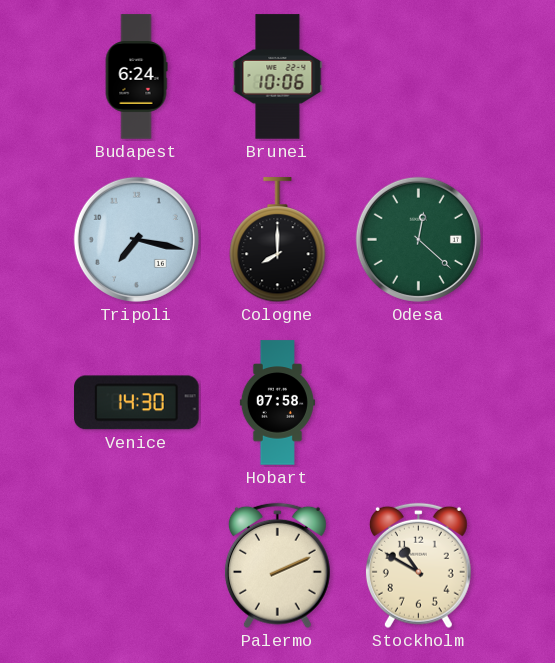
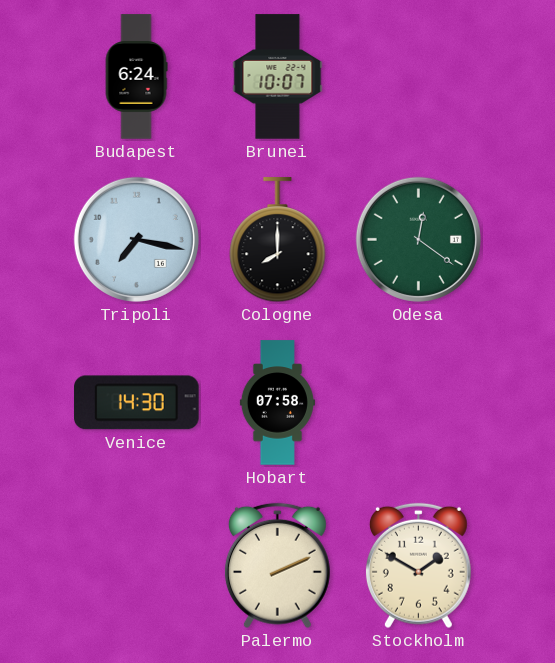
Brunei: 10:06 -> 10:07 (278, 77)
Odesa: 12:22 -> 12:21 (418, 239)
Stockholm: 10:50 -> 1:50 (418, 566)
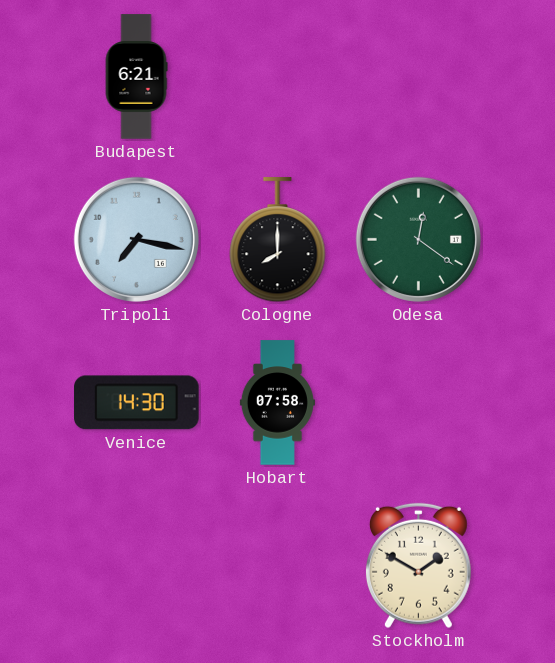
Budapest: 6:24 -> 6:21 (136, 77)
Brunei: 10:07 -> none (278, 77)
Palermo: 2:11 -> none (277, 566)
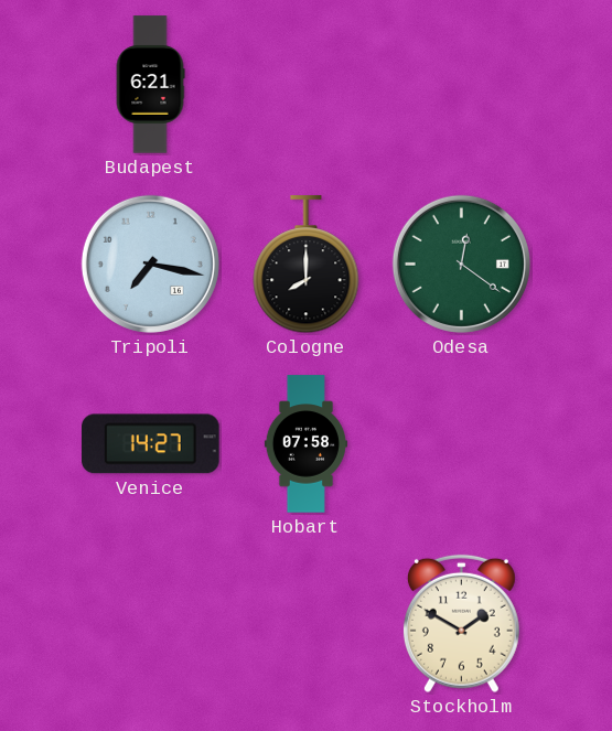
Venice: 14:30 -> 14:27 (151, 444)
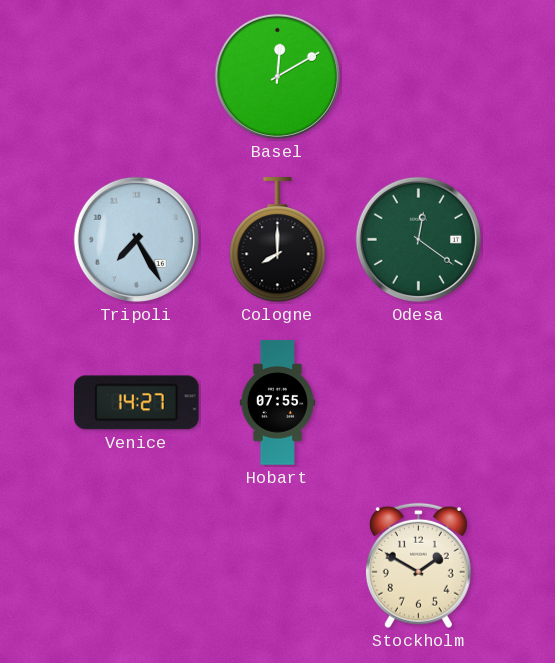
Budapest: 6:21 -> none (150, 85)
Basel: none -> 12:10 (277, 76)
Tripoli: 7:17 -> 7:25 (136, 239)
Hobart: 07:58 -> 07:55 (277, 403)
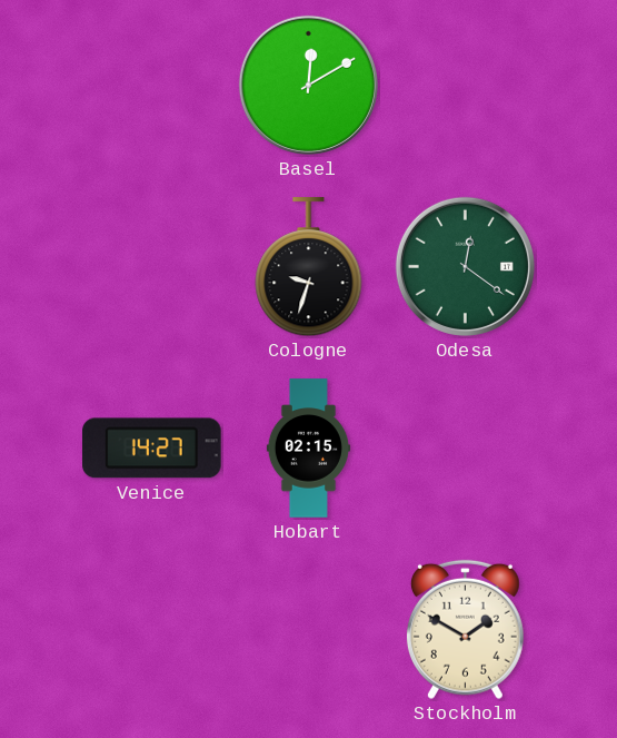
Tripoli: 7:25 -> none (136, 239)
Cologne: 8:00 -> 9:33 (309, 267)
Hobart: 07:55 -> 02:15 (308, 449)
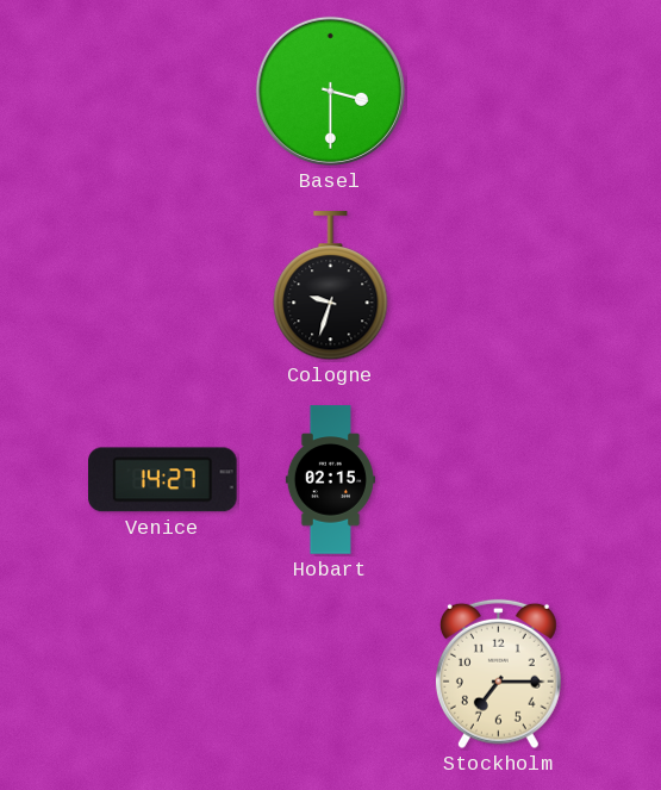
Basel: 12:10 -> 3:30 (330, 91)
Odesa: 12:21 -> none (465, 266)
Stockholm: 1:50 -> 7:15 (498, 674)
